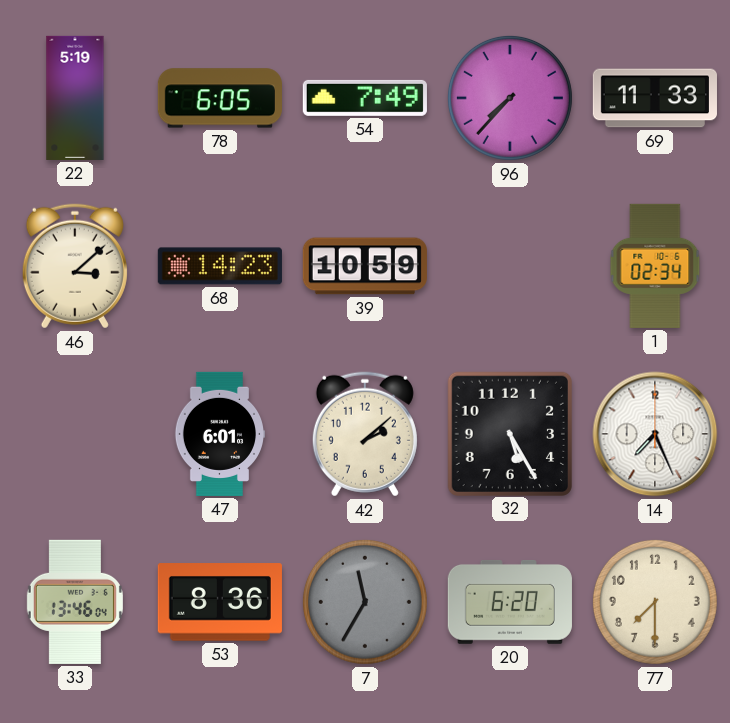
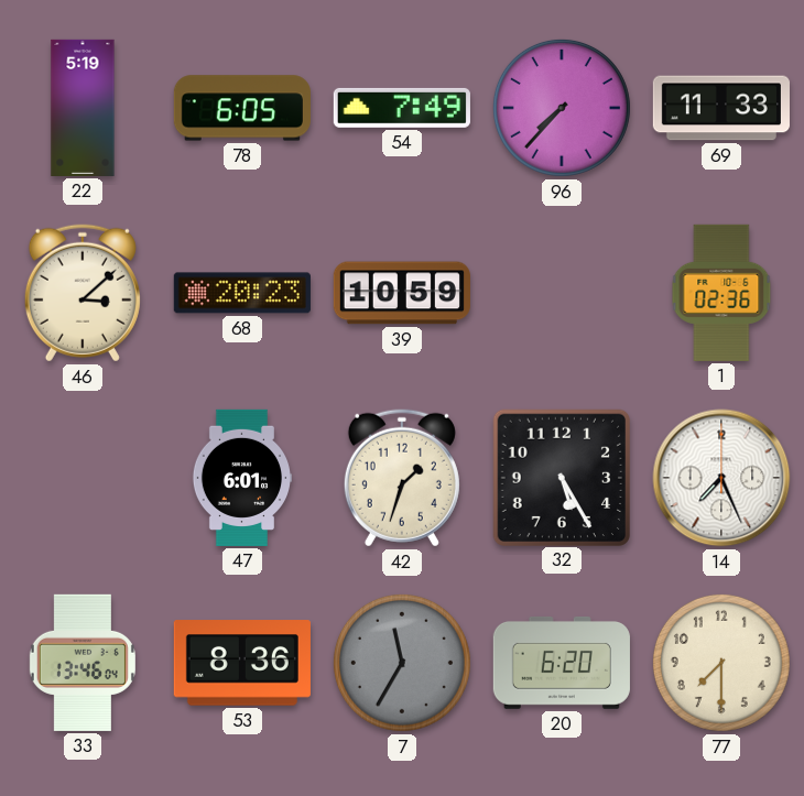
68: 14:23 -> 20:23 (242, 293)
1: 02:34 -> 02:36 (721, 293)
42: 2:08 -> 1:33 (402, 478)
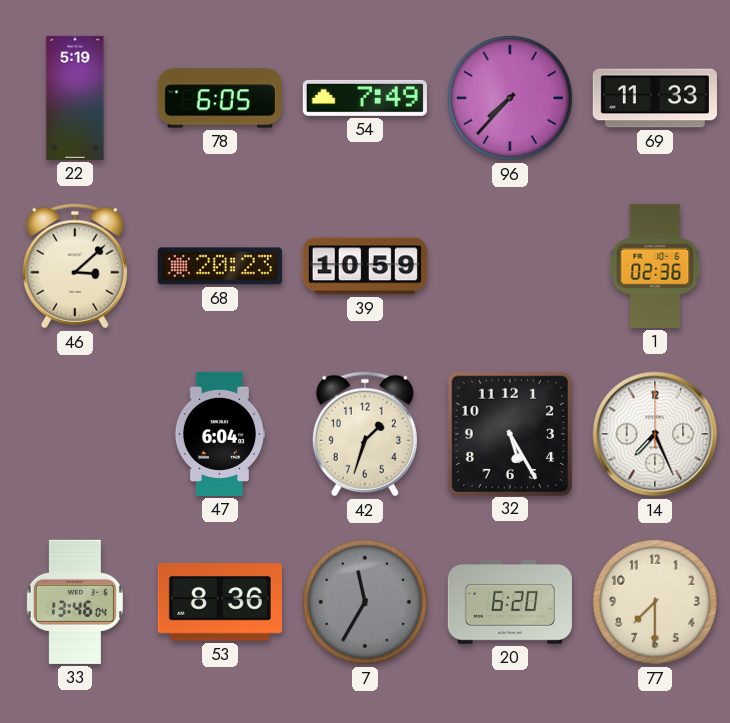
47: 6:01 -> 6:04 (219, 434)
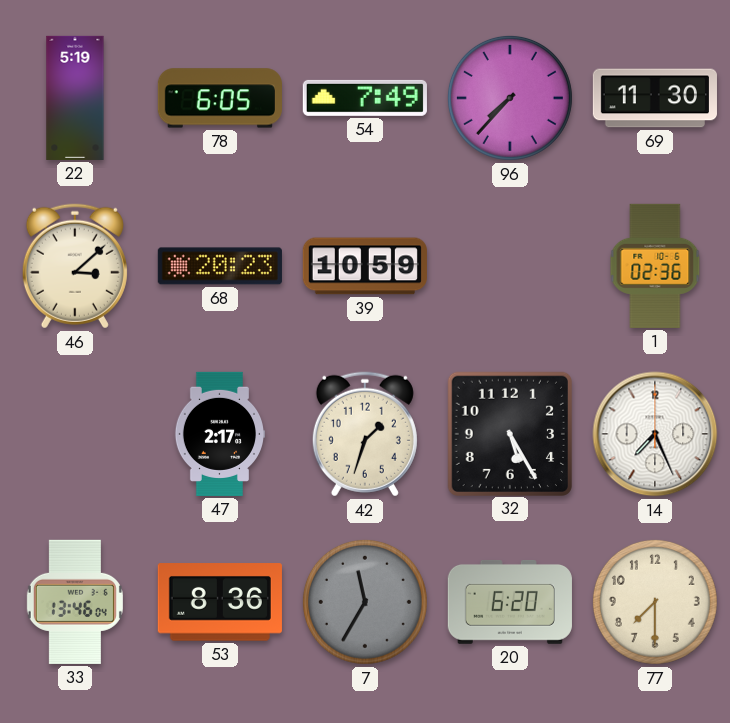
69: 11:33 -> 11:30 (655, 98)
47: 6:04 -> 2:17 (219, 434)
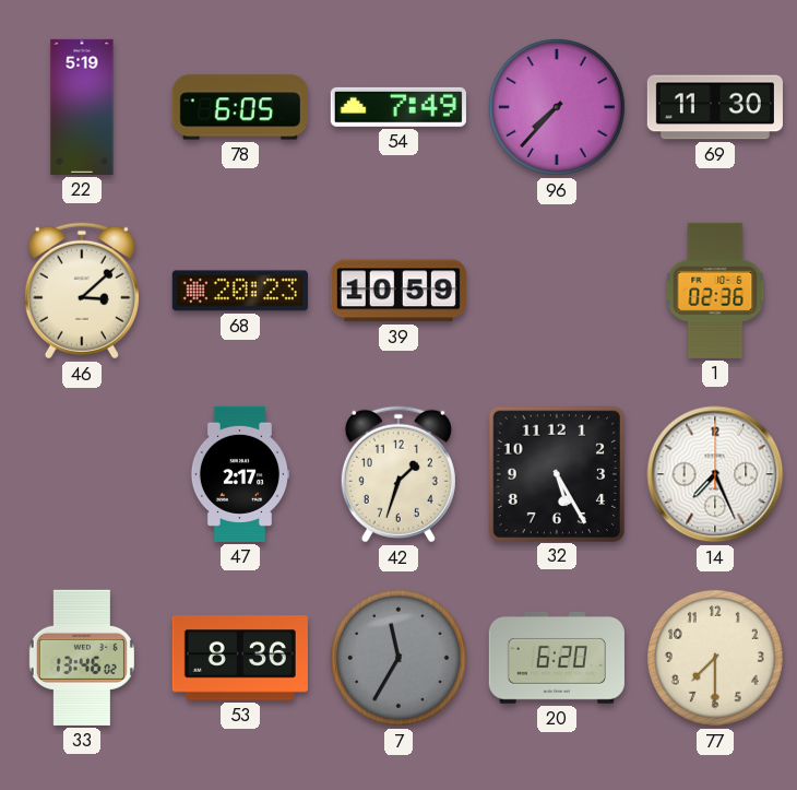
33: 13:46:04 -> 13:46:02 (82, 658)
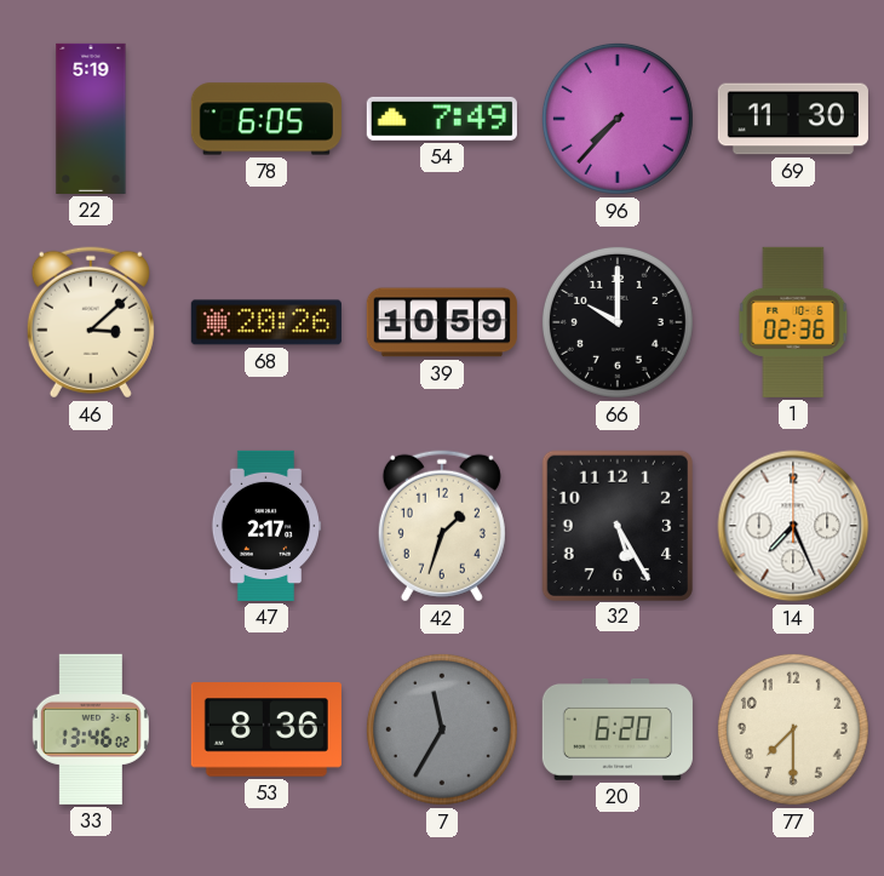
68: 20:23 -> 20:26 (266, 322)
66: none -> 10:00 (618, 322)
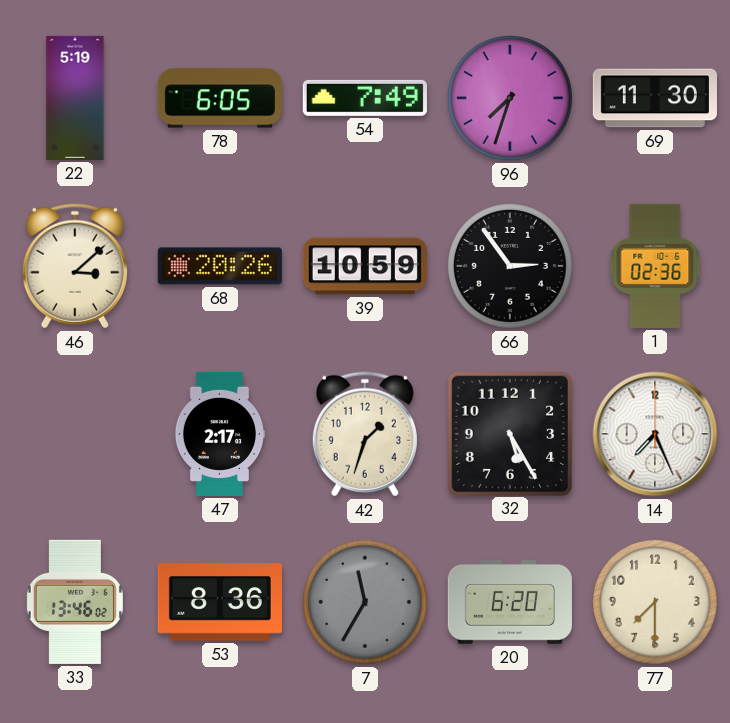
96: 7:37 -> 7:33 (510, 98)
66: 10:00 -> 2:54 (510, 266)
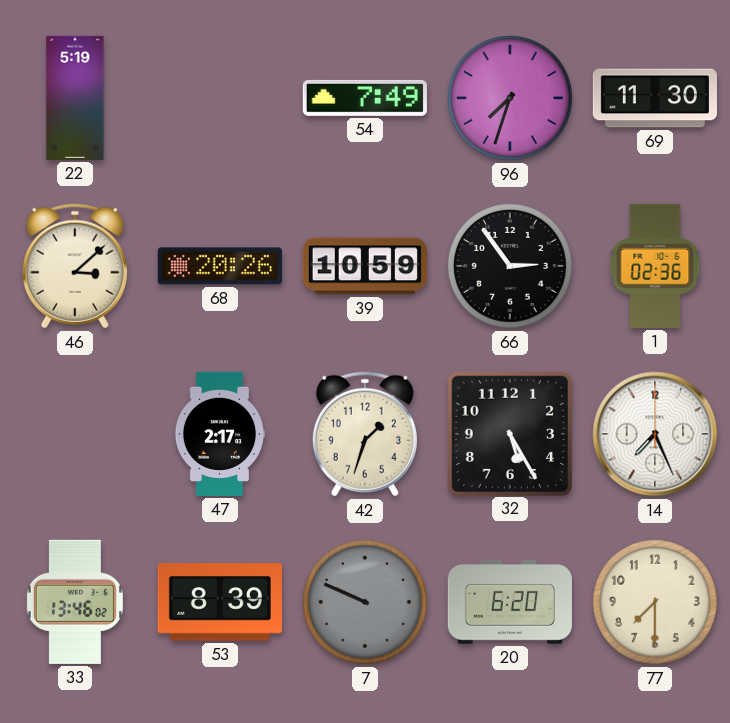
78: 6:05 -> none (220, 98)
53: 8:36 -> 8:39 (220, 602)
7: 11:35 -> 9:49 (365, 602)
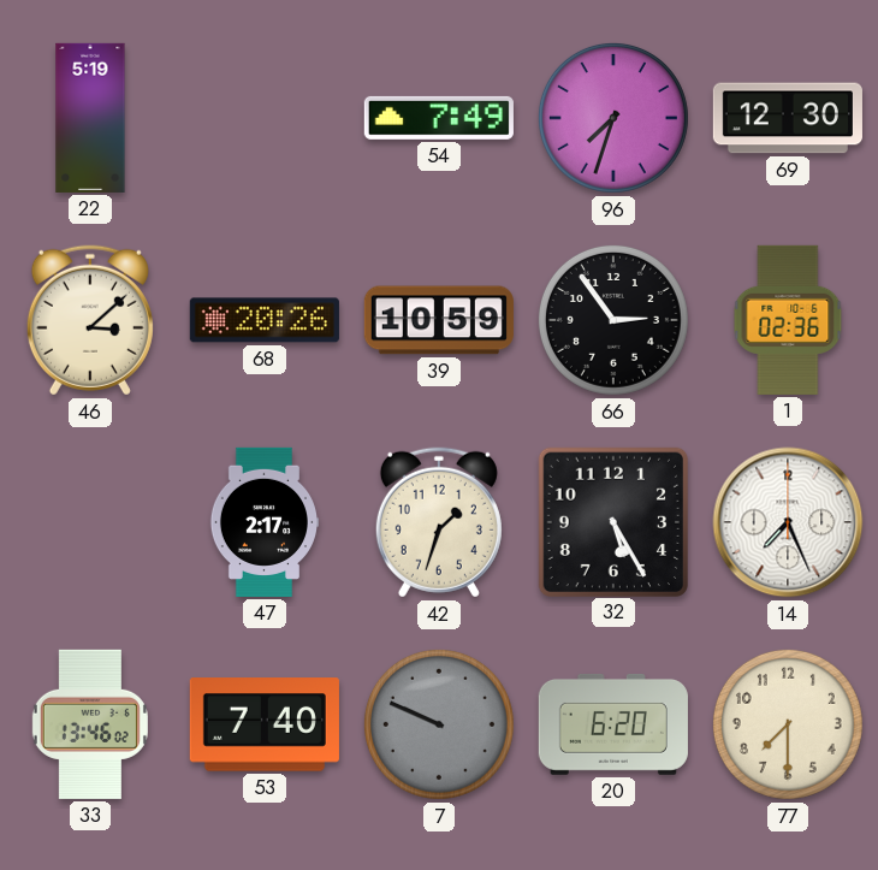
69: 11:30 -> 12:30 (788, 118)
53: 8:39 -> 7:40 (265, 724)
